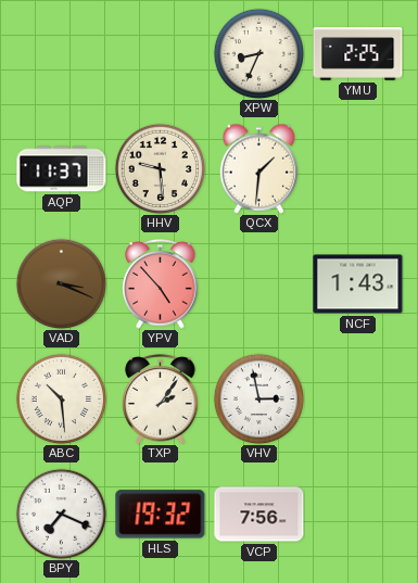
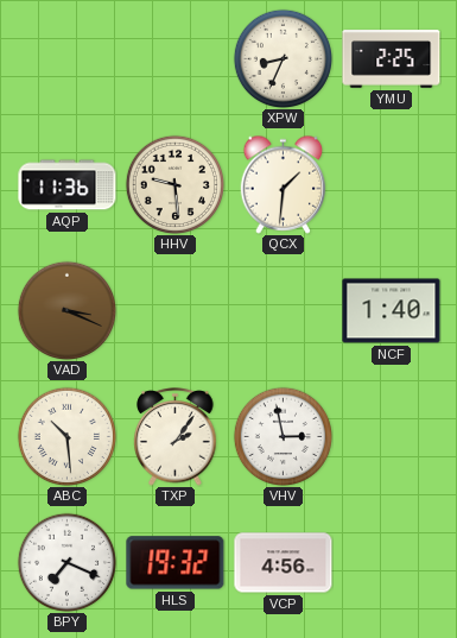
AQP: 11:37 -> 11:36 (68, 185)
YPV: 4:53 -> none (161, 284)
NCF: 1:43 -> 1:40 (392, 311)
VCP: 7:56 -> 4:56 (284, 563)
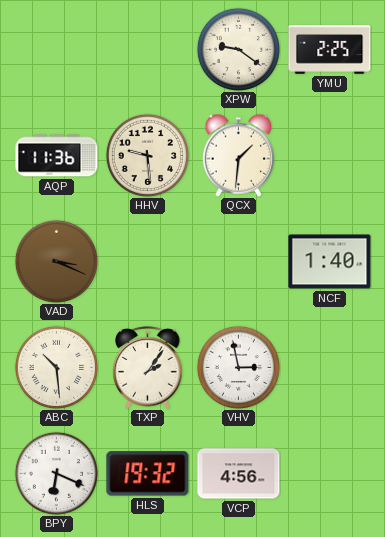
XPW: 8:34 -> 9:21 (238, 49)
BPY: 7:19 -> 6:19 (56, 473)
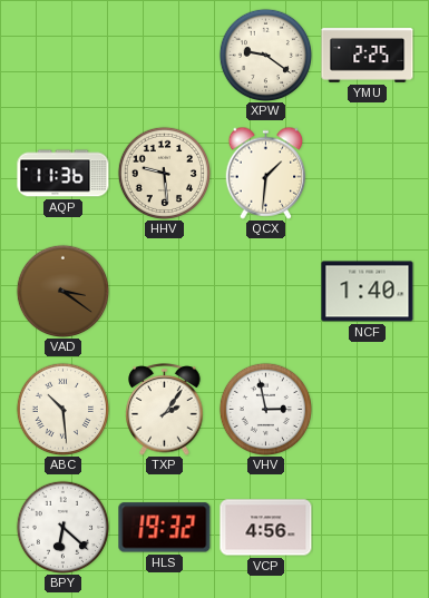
VAD: 3:19 -> 3:21 (62, 291)
BPY: 6:19 -> 6:22 (62, 527)
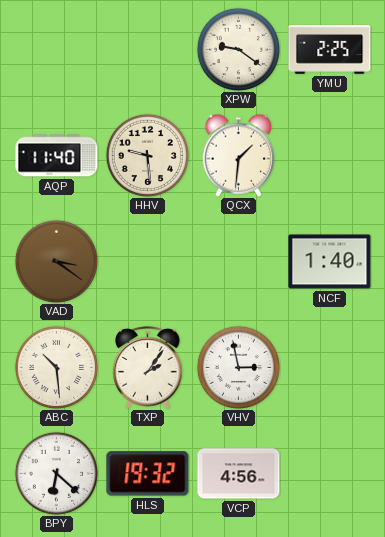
AQP: 11:36 -> 11:40 (57, 156)
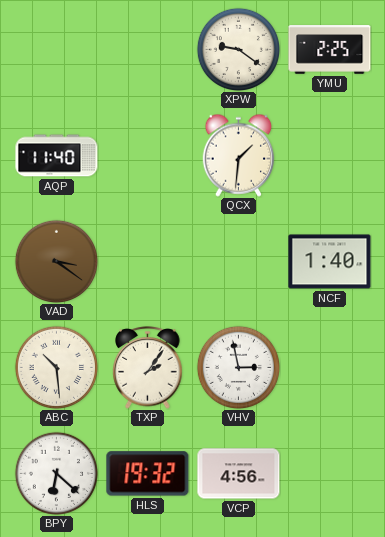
HHV: 9:29 -> none (147, 155)
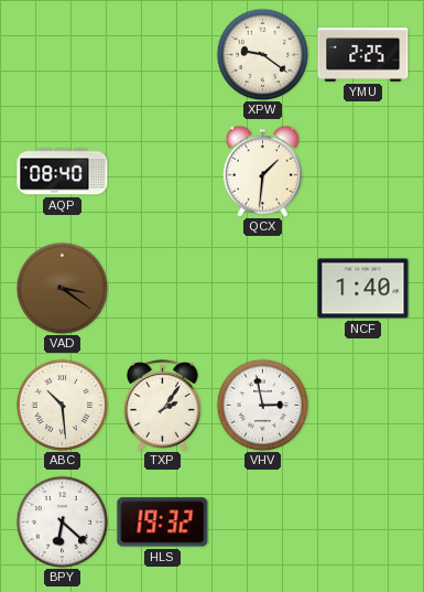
AQP: 11:40 -> 08:40 (63, 172)
VCP: 4:56 -> none (239, 474)
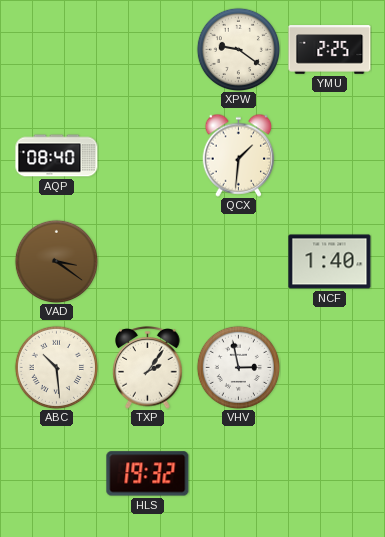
BPY: 6:22 -> none (62, 521)
